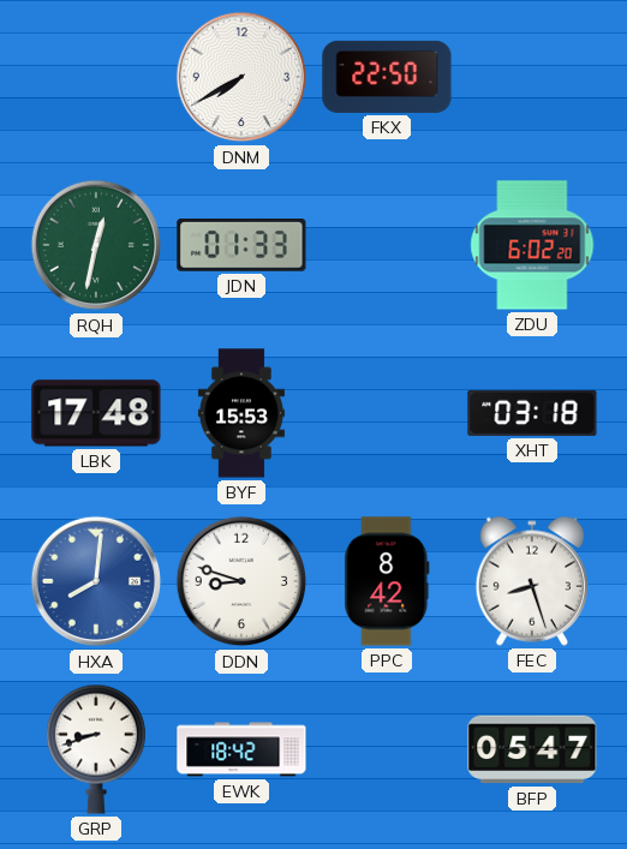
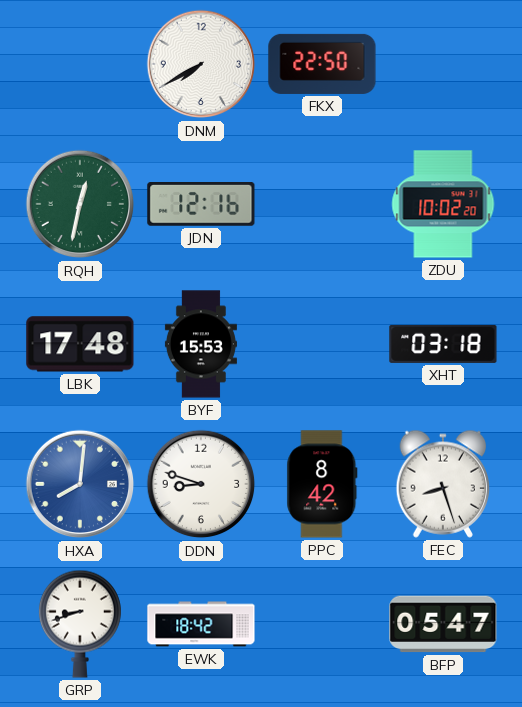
JDN: 01:33 -> 12:16 (201, 205)
ZDU: 6:02 -> 10:02 (443, 204)
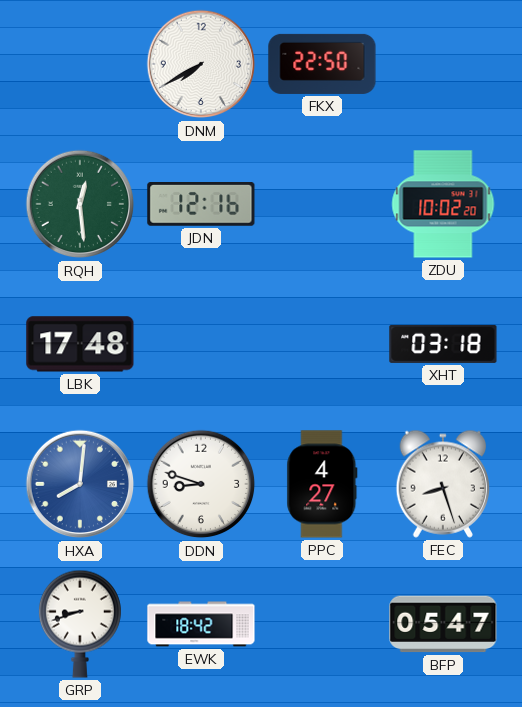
RQH: 12:32 -> 12:29 (80, 204)
BYF: 15:53 -> none (201, 344)
PPC: 8:42 -> 4:27 (322, 484)
